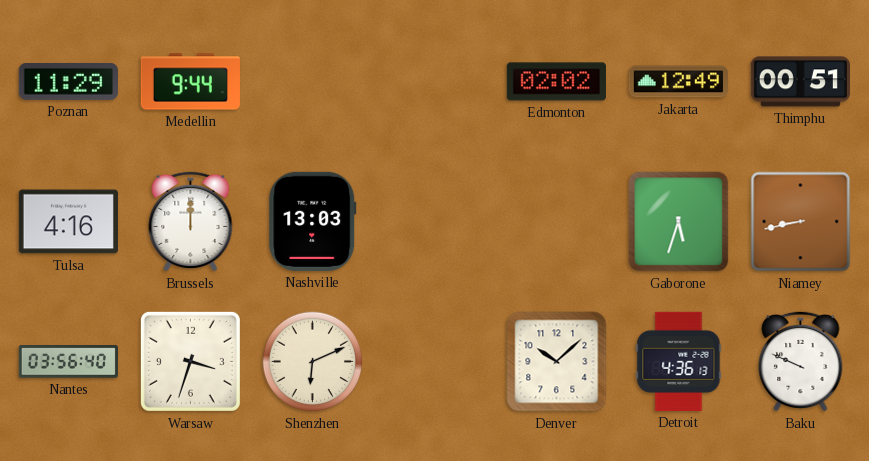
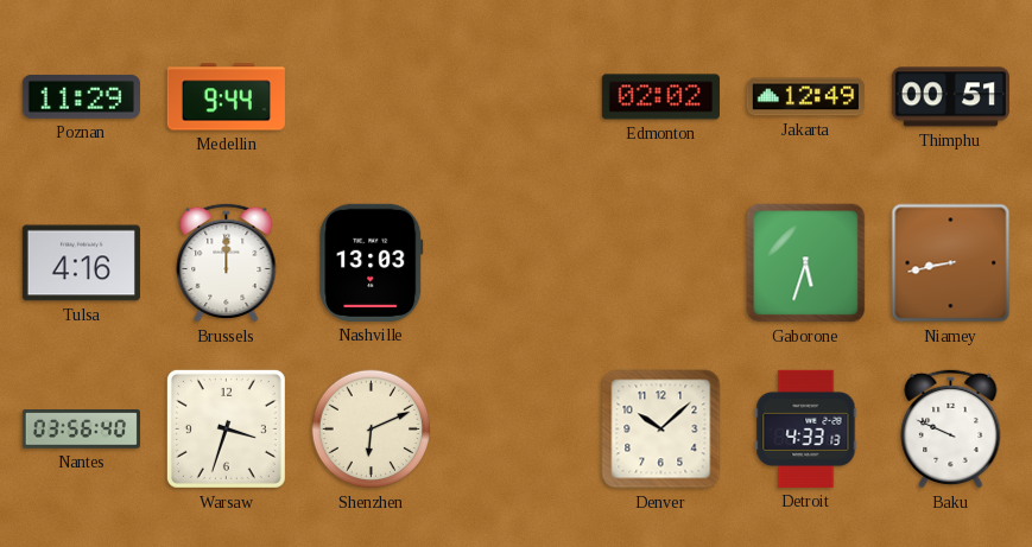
Detroit: 4:36 -> 4:33 (806, 428)
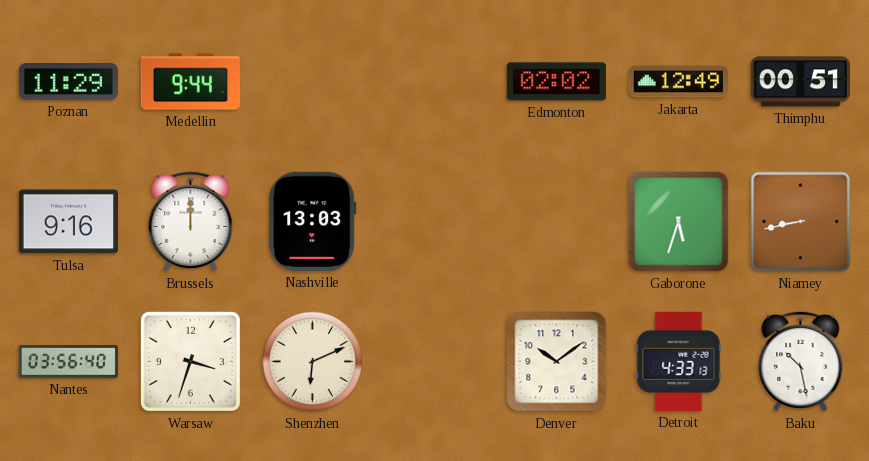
Tulsa: 4:16 -> 9:16 (68, 222)
Denver: 10:08 -> 10:09 (557, 362)
Baku: 9:49 -> 10:28 (801, 361)
